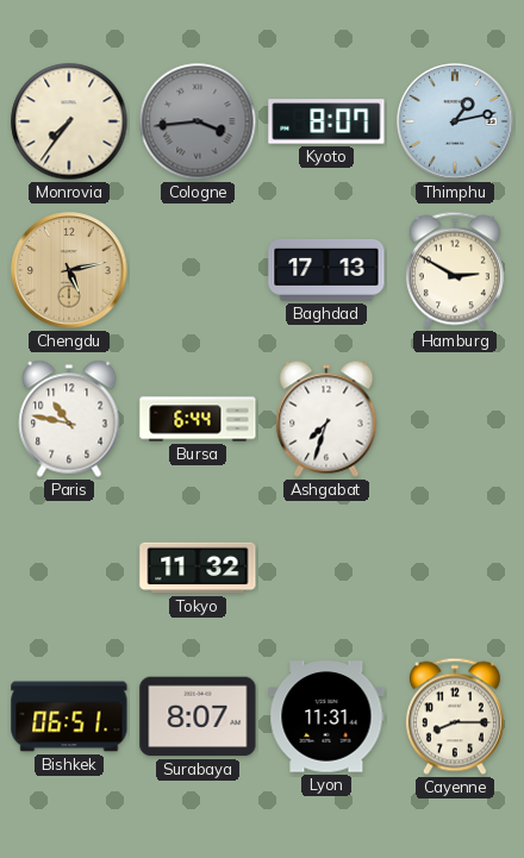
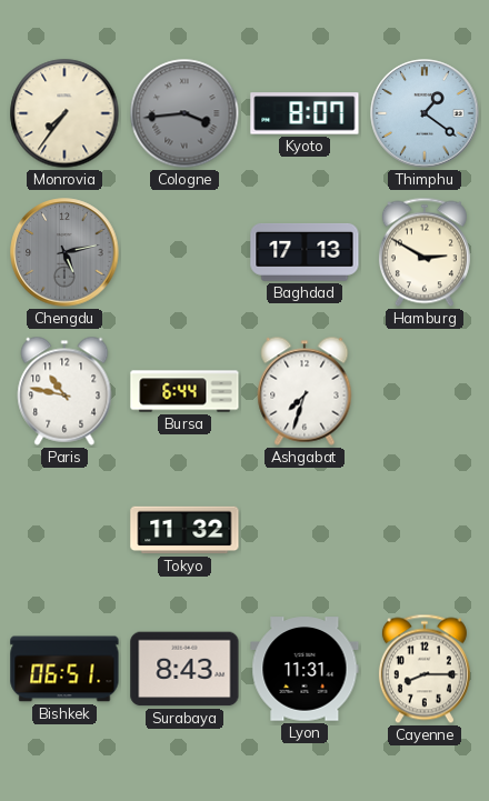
Thimphu: 1:13 -> 1:21 (425, 113)
Chengdu dial: champagne -> grey (64, 252)
Surabaya: 8:07 -> 8:43 (184, 669)
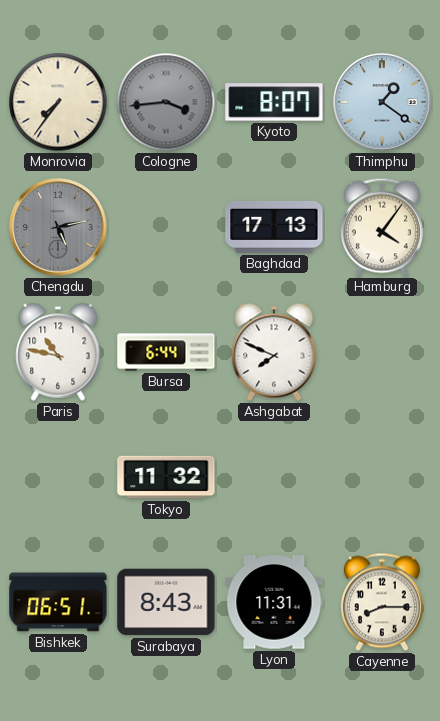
Hamburg: 2:50 -> 4:06 (382, 227)
Ashgabat: 7:33 -> 7:49 (274, 352)
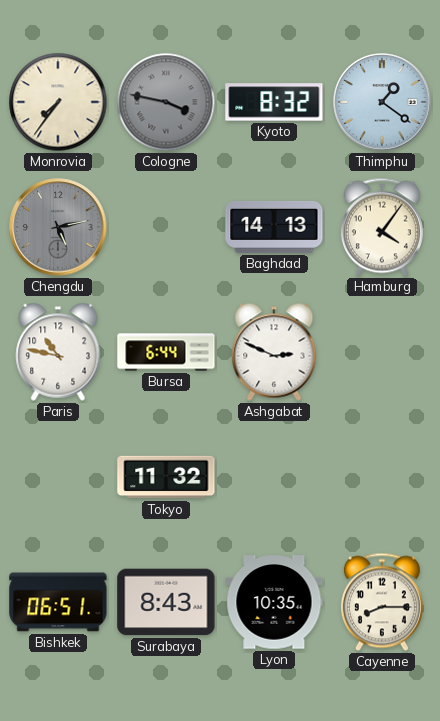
Cologne: 3:44 -> 3:47 (166, 102)
Kyoto: 8:07 -> 8:32 (274, 102)
Baghdad: 17:13 -> 14:13 (274, 227)
Ashgabat: 7:49 -> 2:49 (274, 352)
Lyon: 11:31 -> 10:35 (274, 602)
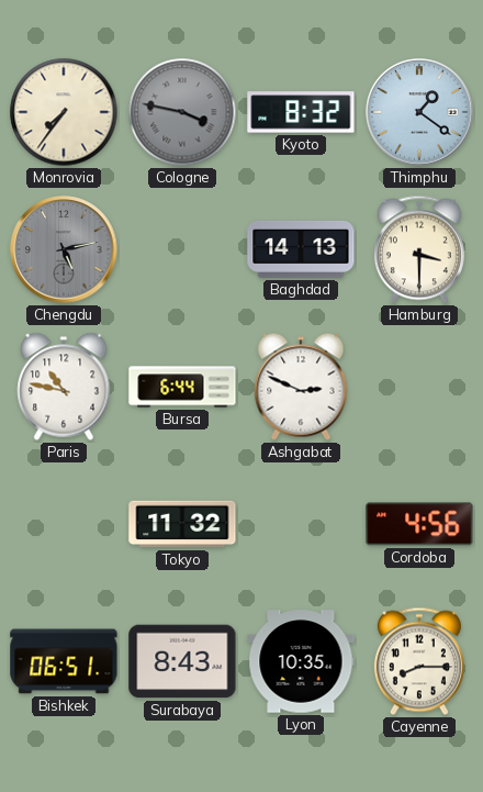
Hamburg: 4:06 -> 3:30 (419, 249)
Cordoba: none -> 4:56 (419, 524)
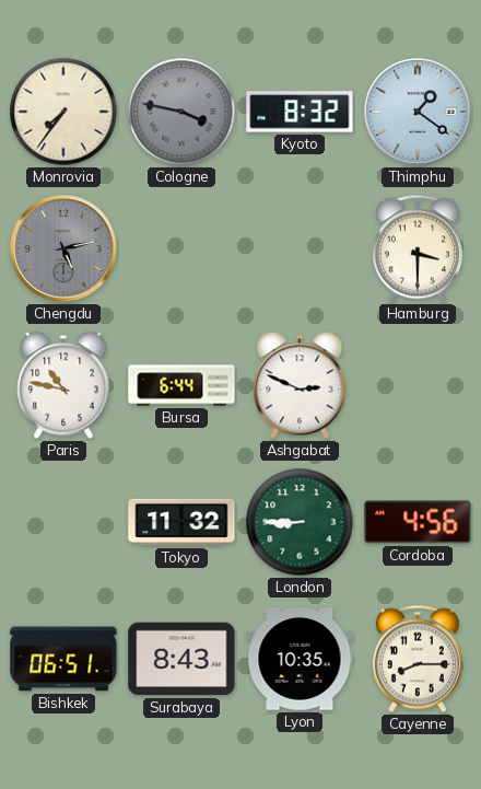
Baghdad: 14:13 -> none (301, 249)
London: none -> 8:45 (300, 522)
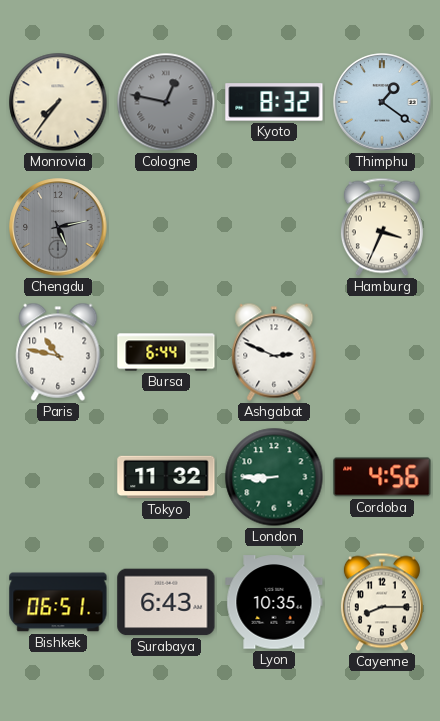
Cologne: 3:47 -> 12:47 (166, 102)
Hamburg: 3:30 -> 3:34 (382, 227)
Surabaya: 8:43 -> 6:43 (166, 602)
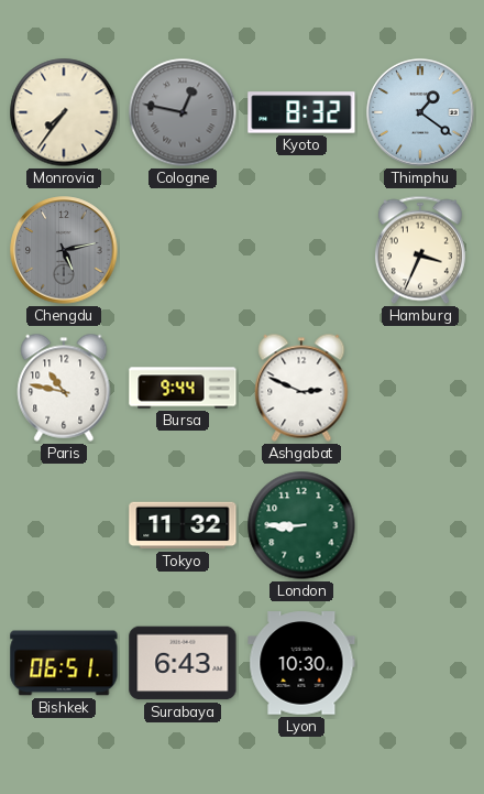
Bursa: 6:44 -> 9:44 (183, 388)
Cordoba: 4:56 -> none (382, 477)
Lyon: 10:35 -> 10:30 (301, 663)
Cayenne: 8:15 -> none (382, 602)
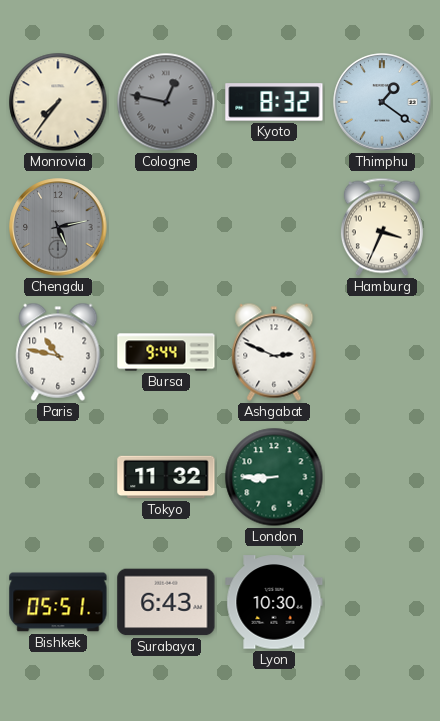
Bishkek: 06:51 -> 05:51 (58, 602)
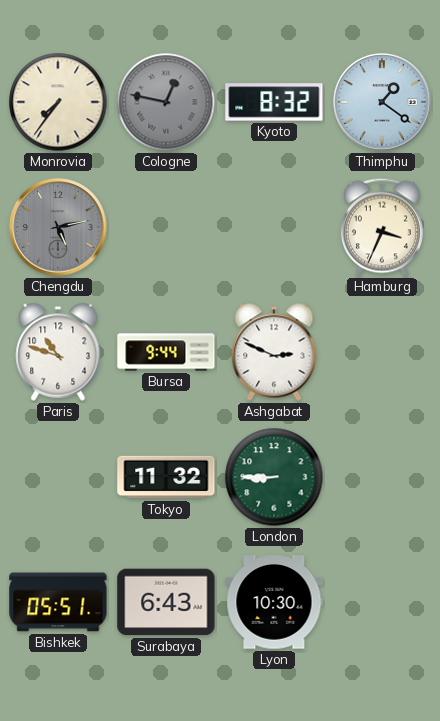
Paris: 10:47 -> 10:48 (58, 352)
